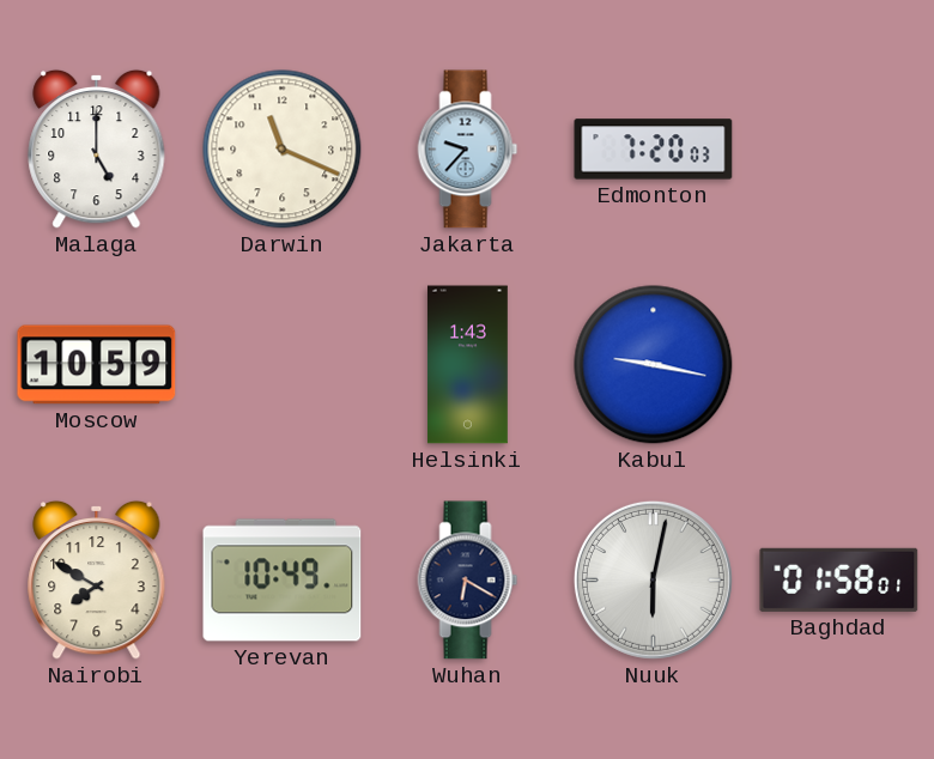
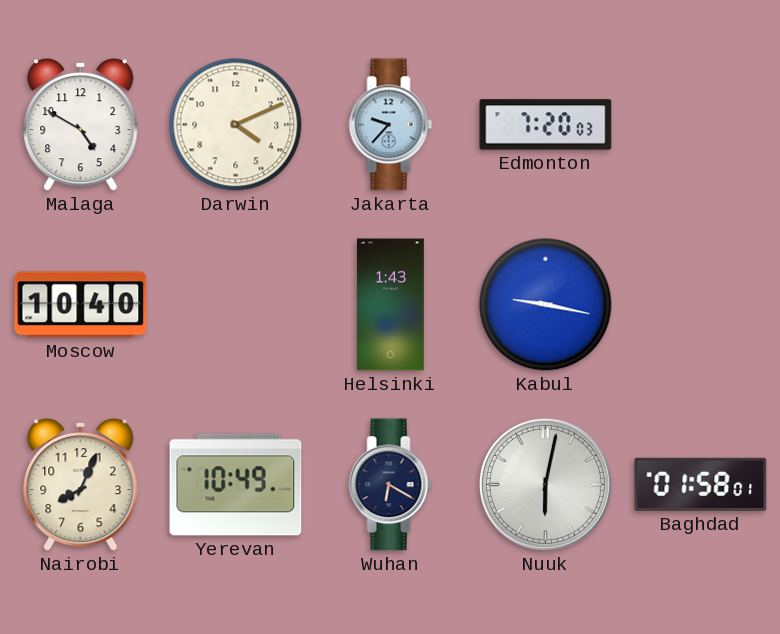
Malaga: 5:00 -> 4:50 (81, 124)
Darwin: 11:19 -> 4:11 (236, 125)
Moscow: 10:59 -> 10:40 (81, 305)
Nairobi: 7:50 -> 8:04 (81, 484)
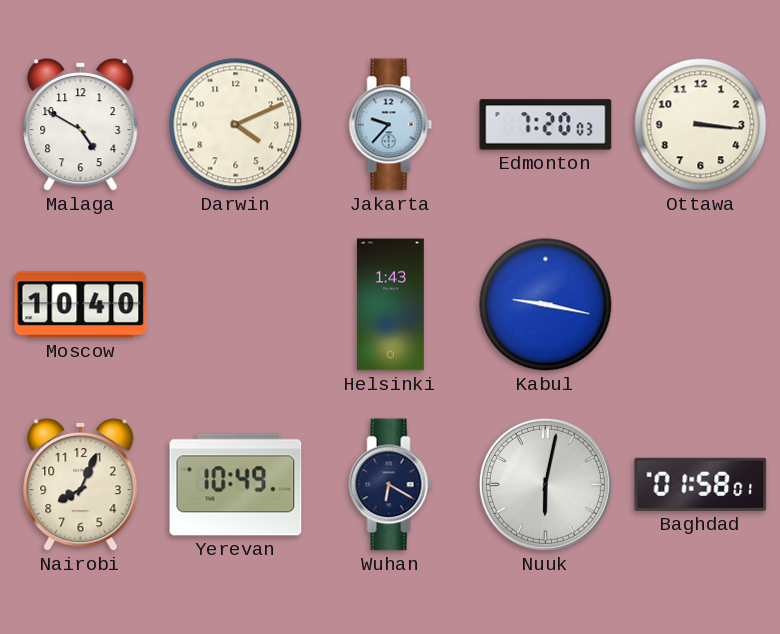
Ottawa: none -> 3:16 (701, 125)
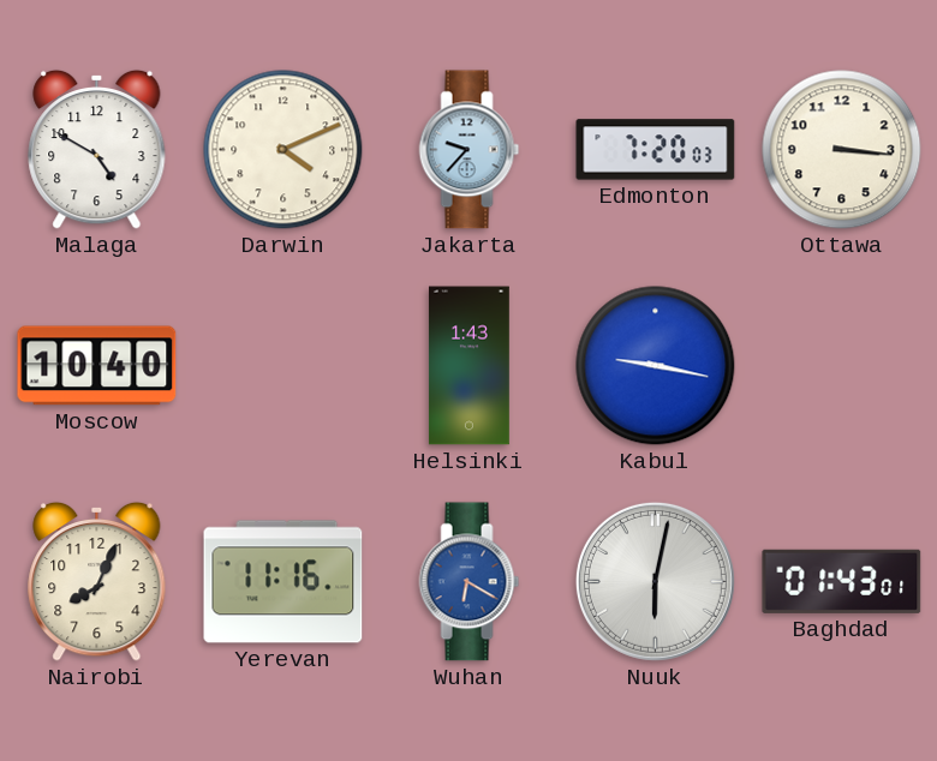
Yerevan: 10:49 -> 11:16 (284, 582)
Wuhan dial: navy -> blue (470, 582)
Baghdad: 01:58 -> 01:43 (842, 581)
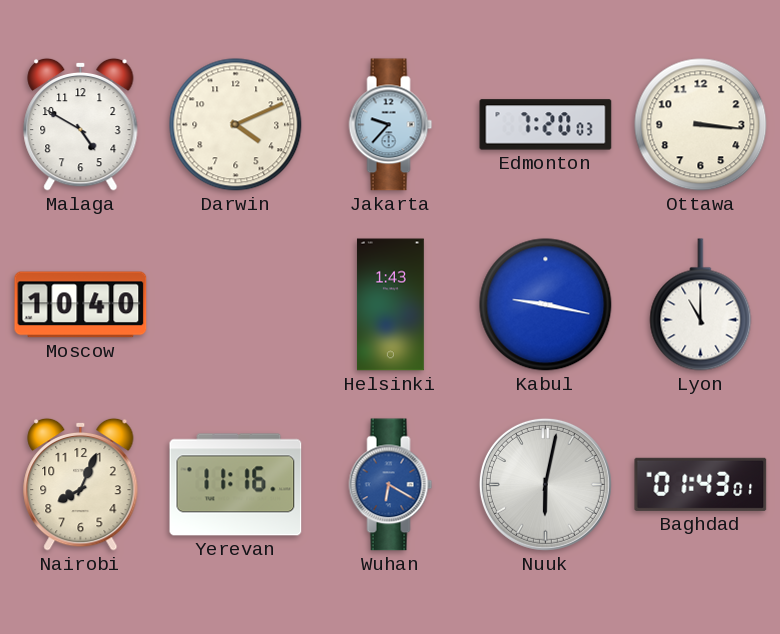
Lyon: none -> 11:00 (701, 305)
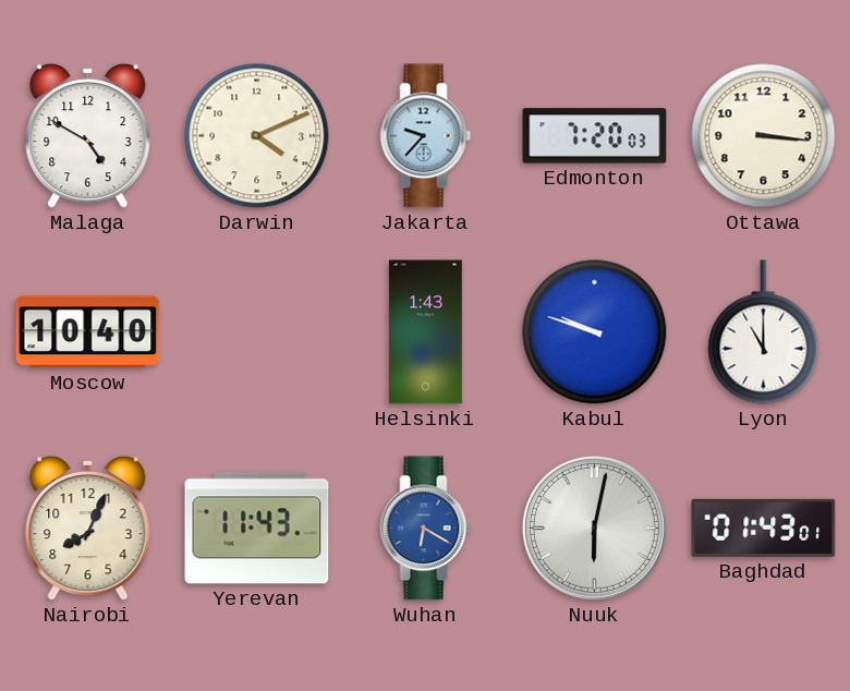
Kabul: 9:17 -> 9:48 (595, 332)
Yerevan: 11:16 -> 11:43 (257, 529)
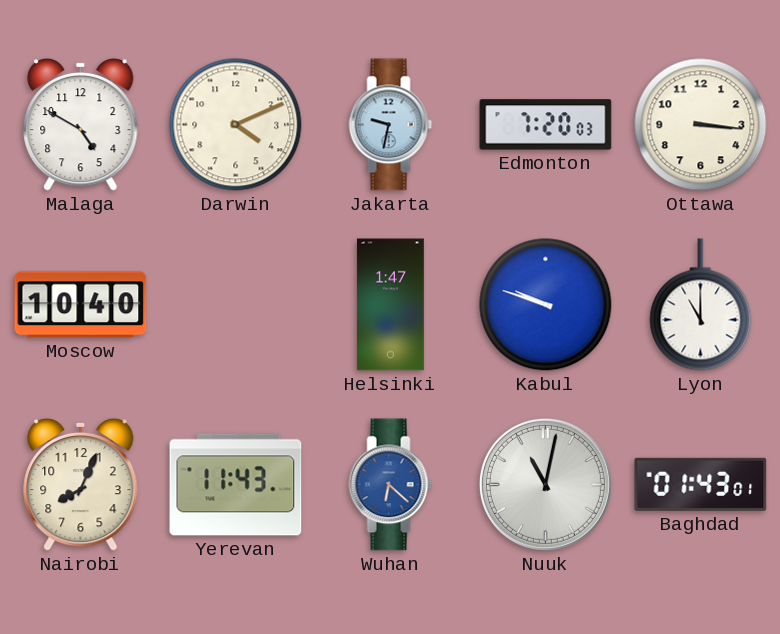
Jakarta: 9:37 -> 9:32 (391, 125)
Helsinki: 1:43 -> 1:47 (390, 305)
Wuhan: 6:20 -> 6:22 (391, 485)
Nuuk: 6:02 -> 11:02 (545, 484)
